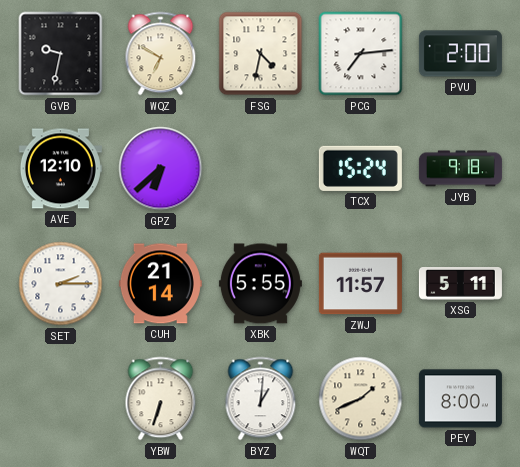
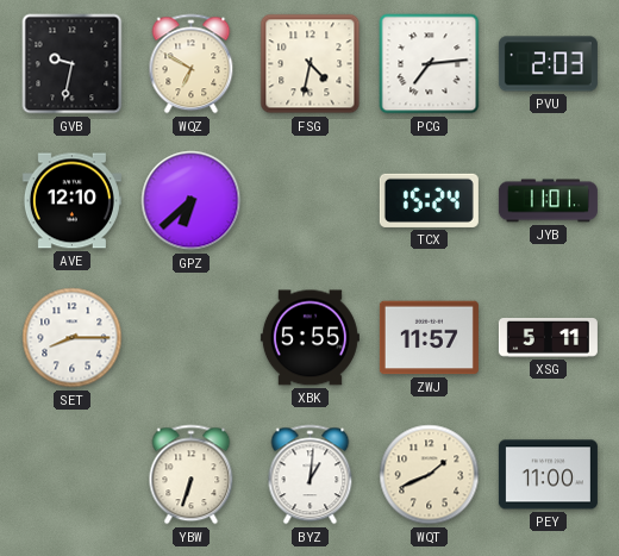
PVU: 2:00 -> 2:03 (548, 64)
JYB: 9:18 -> 11:01 (548, 201)
SET: 2:15 -> 8:15 (73, 338)
CUH: 21:14 -> none (160, 284)
PEY: 8:00 -> 11:00 (548, 475)
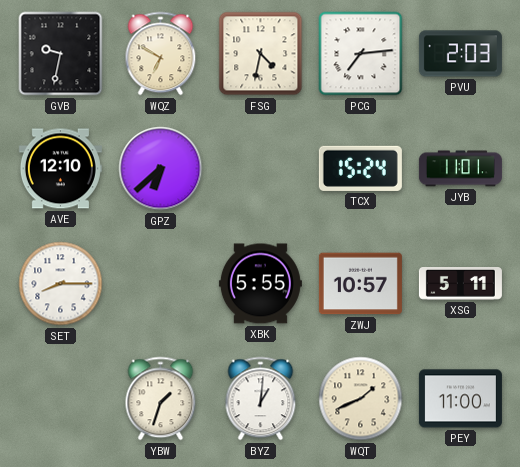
ZWJ: 11:57 -> 10:57 (360, 284)
YBW: 6:33 -> 1:33 (161, 399)
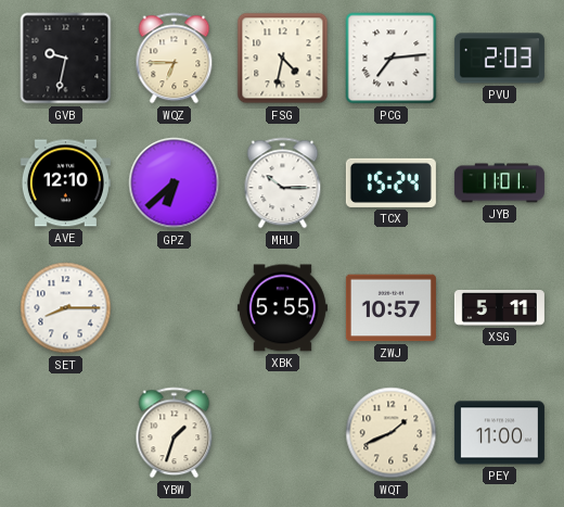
WQZ: 6:50 -> 6:45 (175, 59)
MHU: none -> 10:15 (283, 183)
BYZ: 1:01 -> none (261, 399)
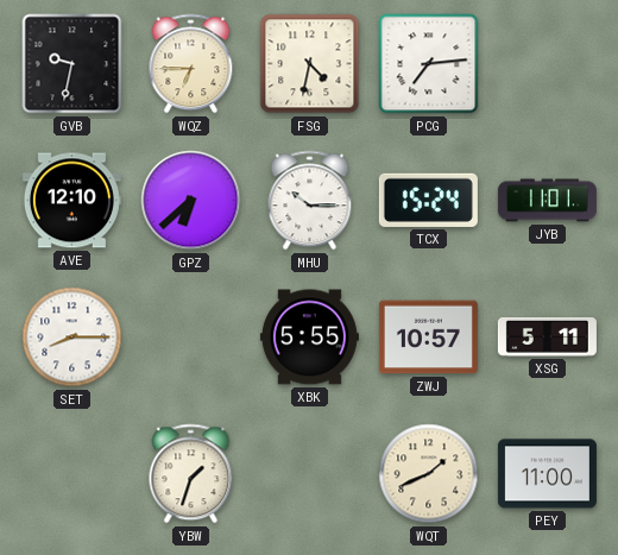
PVU: 2:03 -> none (499, 59)
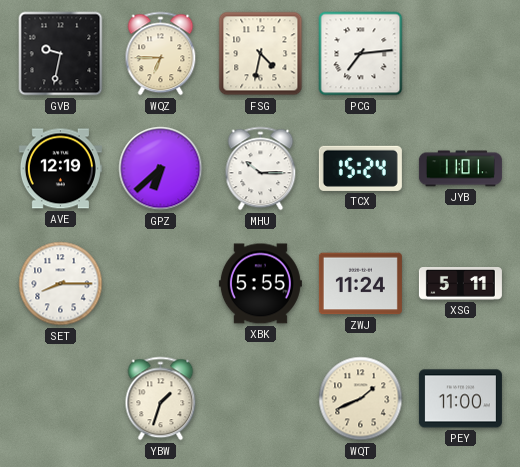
AVE: 12:10 -> 12:19 (60, 169)
ZWJ: 10:57 -> 11:24 (360, 284)
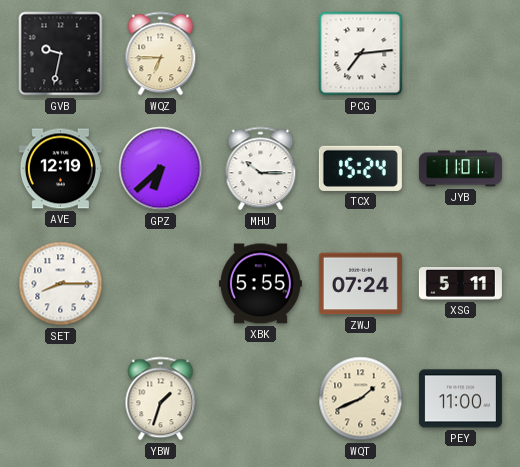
FSG: 4:32 -> none (261, 54)
ZWJ: 11:24 -> 07:24 (360, 284)
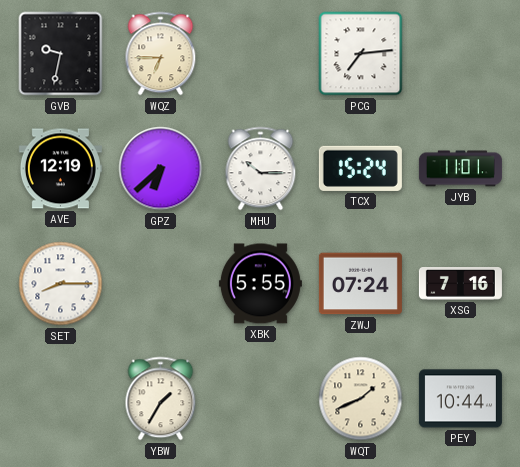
XSG: 5:11 -> 7:16 (460, 284)
YBW: 1:33 -> 1:35 (161, 399)
PEY: 11:00 -> 10:44 (460, 399)
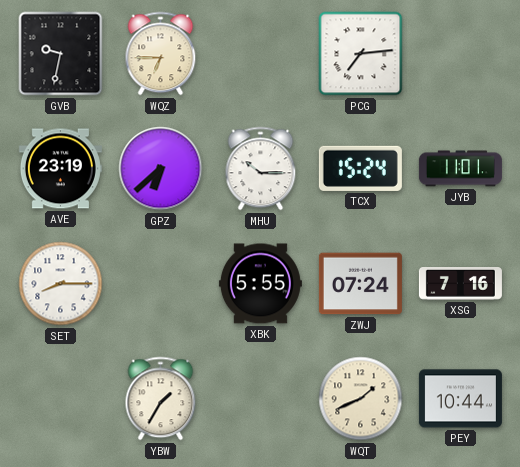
AVE: 12:19 -> 23:19 (60, 169)
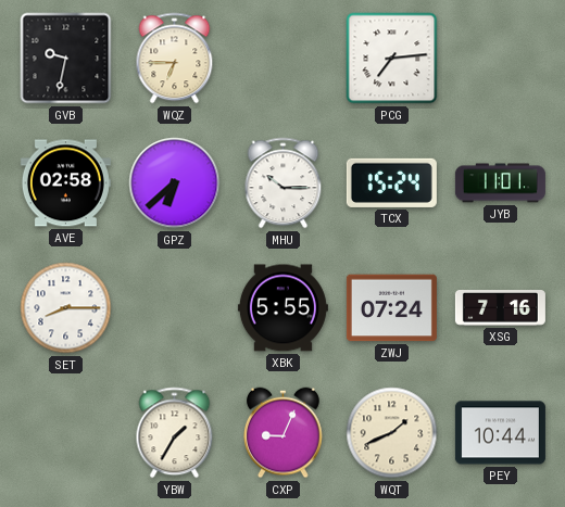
AVE: 23:19 -> 02:58 (65, 183)
CXP: none -> 9:04 (284, 433)
